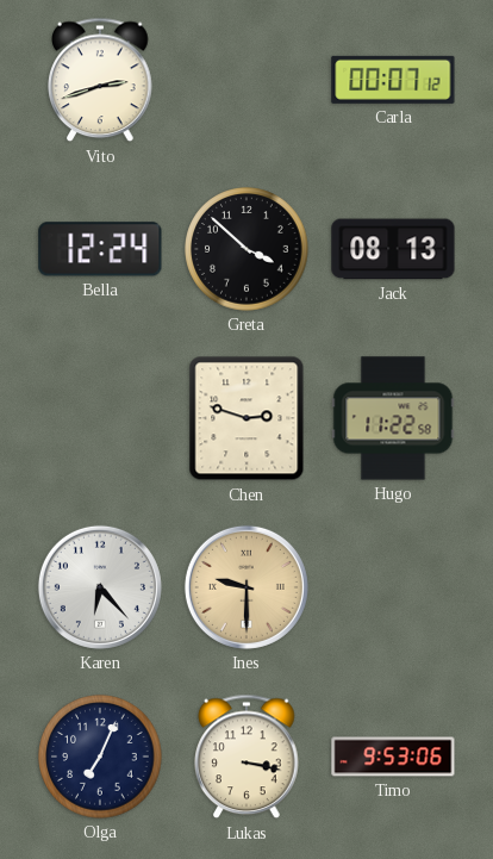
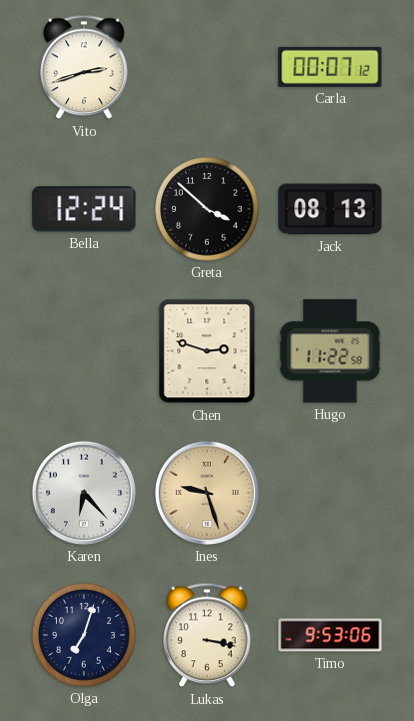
Ines: 9:30 -> 9:27 (207, 493)
Olga: 7:04 -> 7:03 (84, 635)
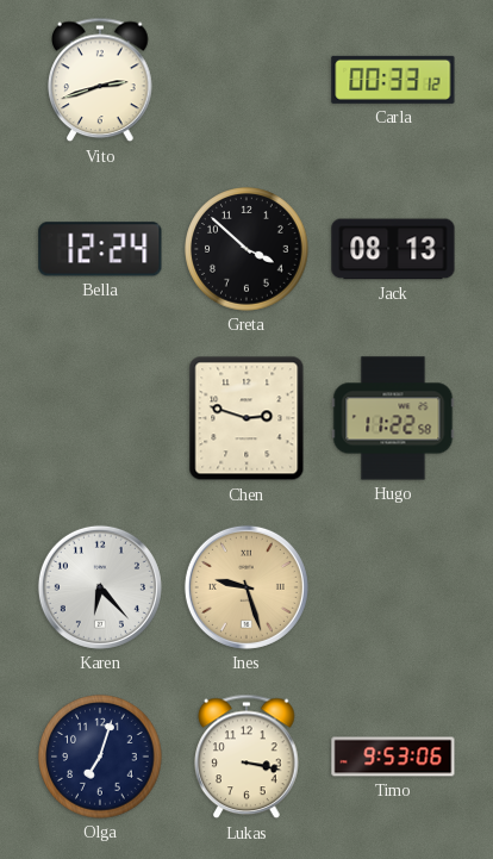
Carla: 00:07 -> 00:33 (393, 80)
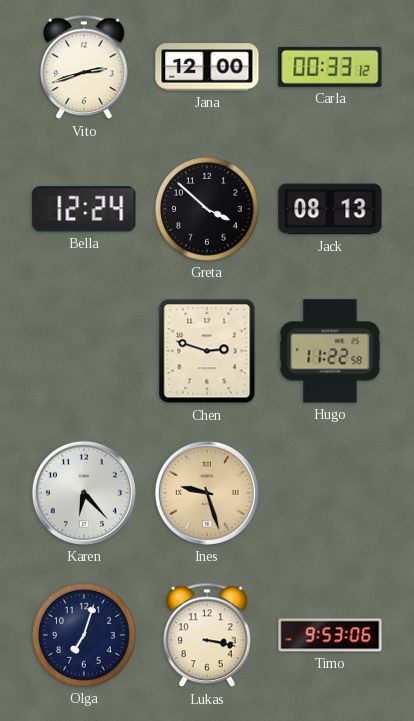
Jana: none -> 12:00 (207, 67)
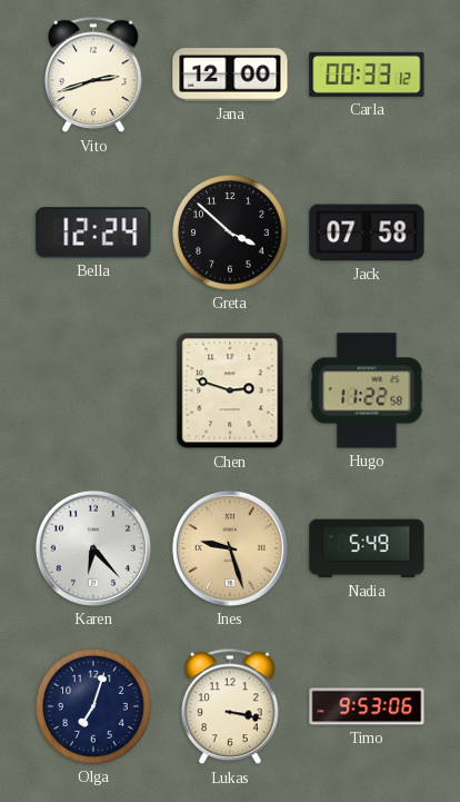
Jack: 08:13 -> 07:58 (367, 232)
Nadia: none -> 5:49 (367, 548)
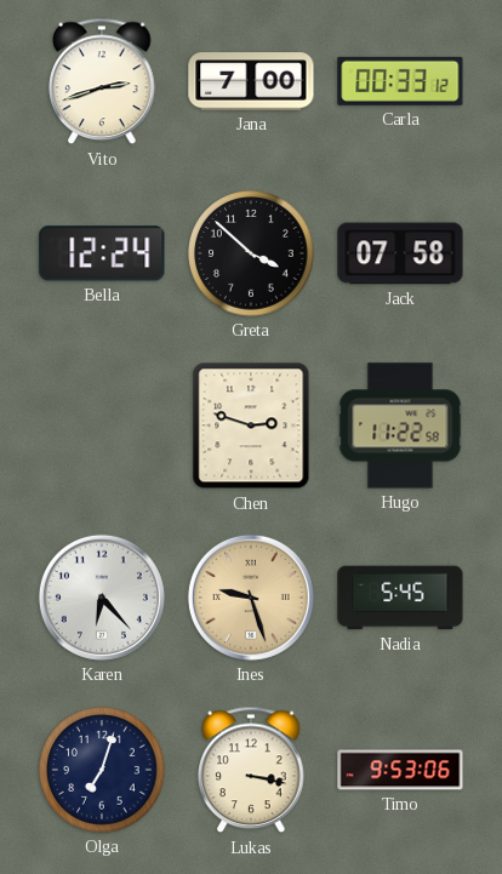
Jana: 12:00 -> 7:00 (251, 81)
Nadia: 5:49 -> 5:45 (400, 598)
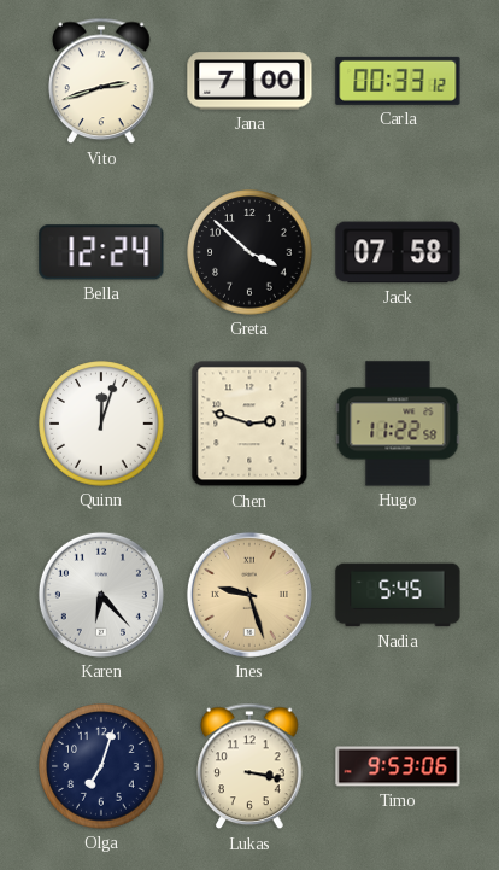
Quinn: none -> 12:03 (101, 424)
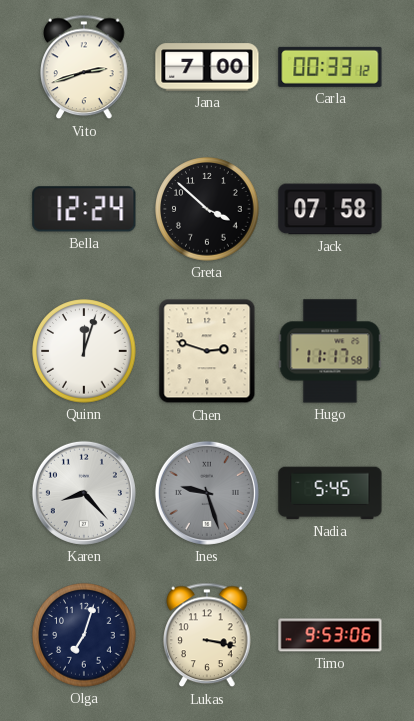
Hugo: 11:22 -> 11:17 (330, 351)
Karen: 6:23 -> 8:23 (84, 493)
Ines dial: champagne -> grey (207, 493)
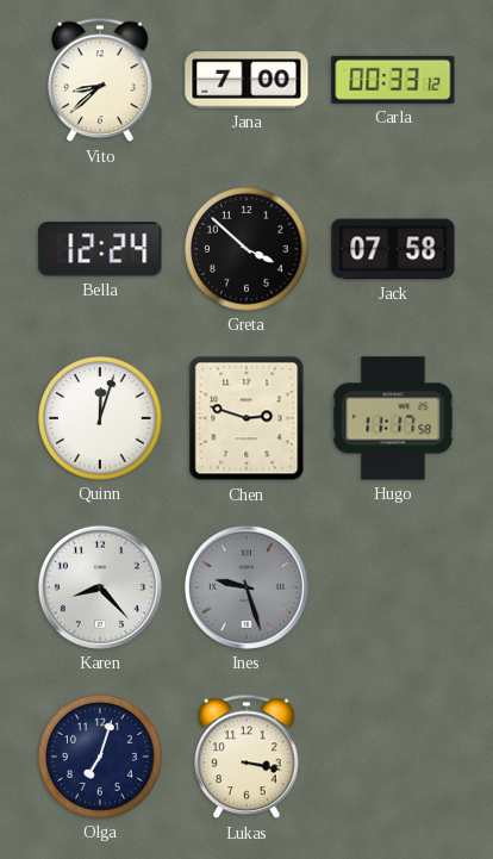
Vito: 2:42 -> 8:38 (100, 80)
Nadia: 5:45 -> none (330, 493)
Timo: 9:53 -> none (330, 635)
